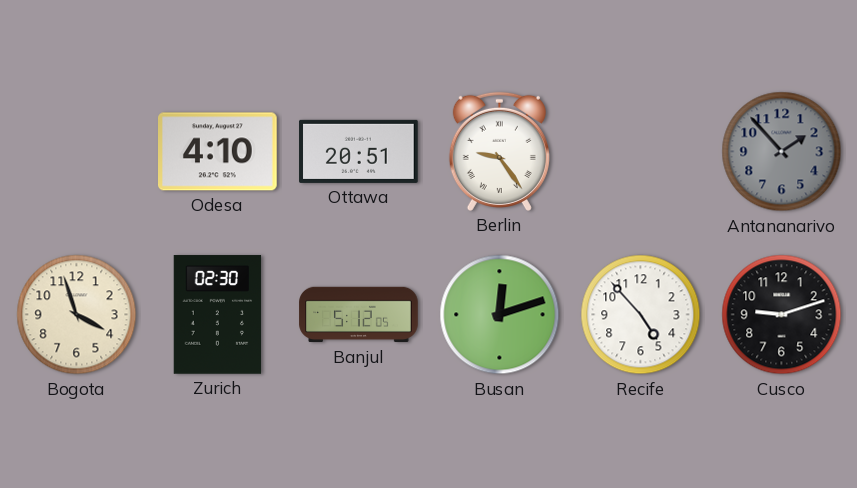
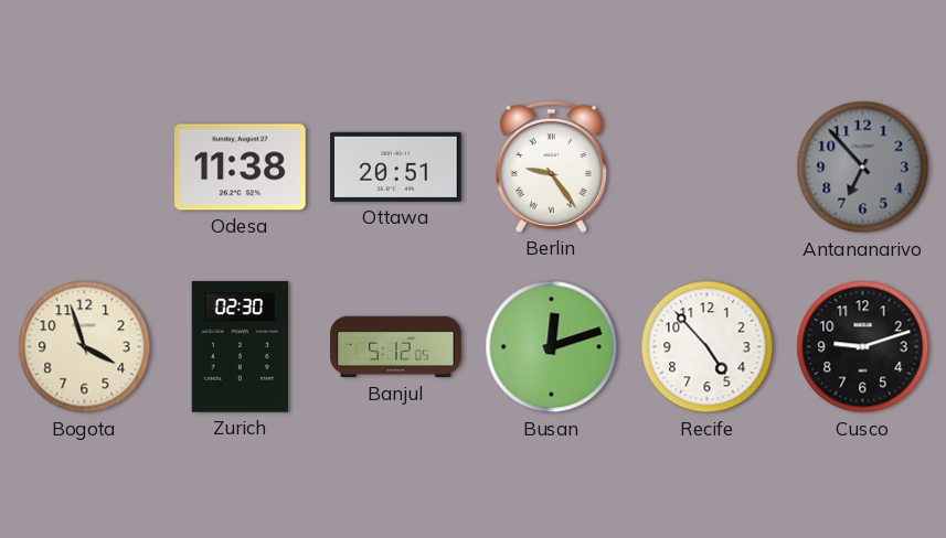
Odesa: 4:10 -> 11:38 (241, 168)
Antananarivo: 1:53 -> 6:53 (863, 168)
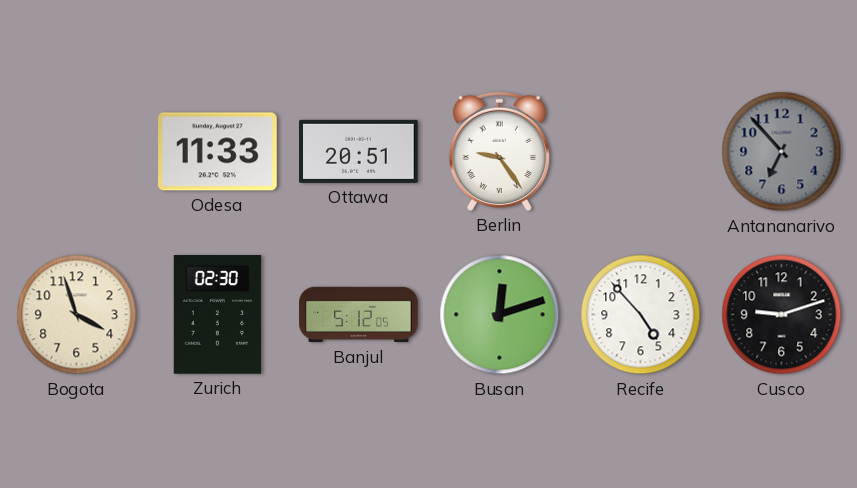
Odesa: 11:38 -> 11:33 (218, 152)
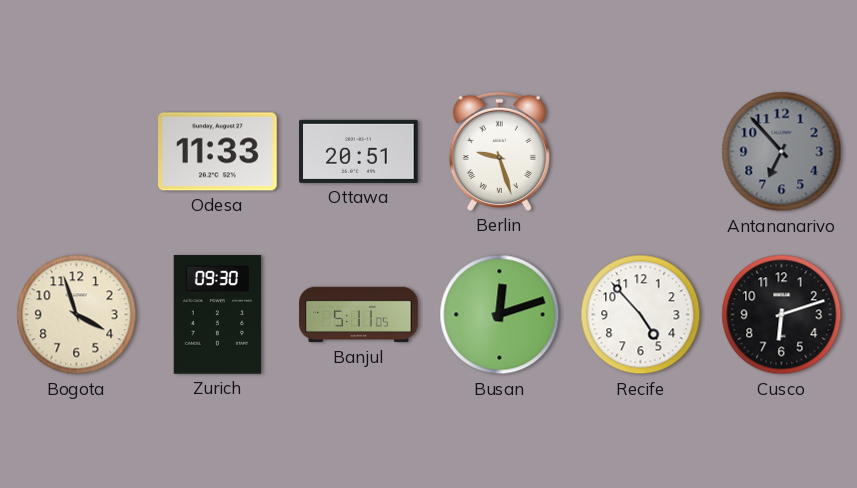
Berlin: 9:24 -> 9:27 (499, 151)
Zurich: 02:30 -> 09:30 (218, 315)
Banjul: 5:12 -> 5:11 (359, 315)
Cusco: 9:12 -> 6:12 (782, 315)
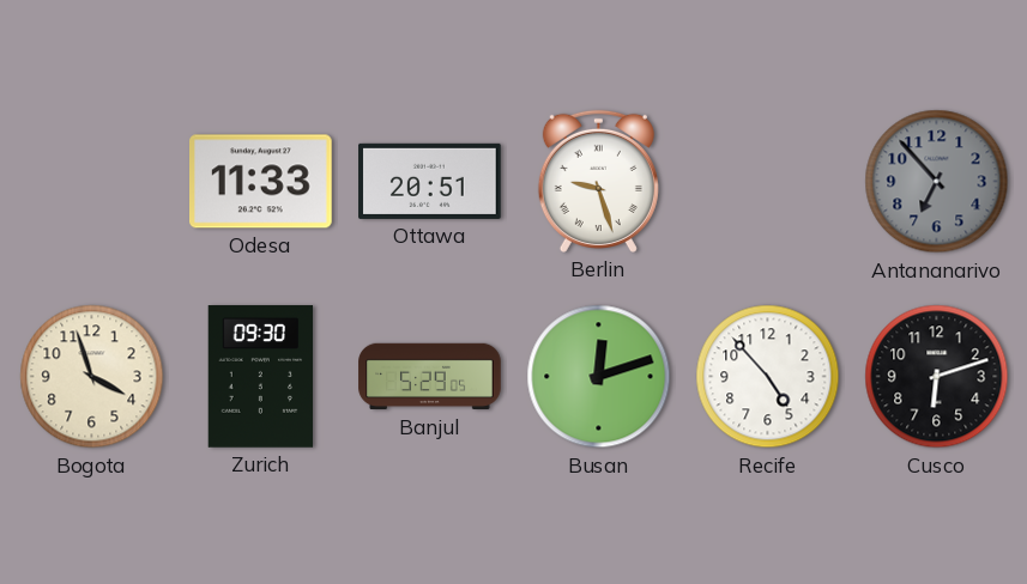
Banjul: 5:11 -> 5:29 (430, 377)
